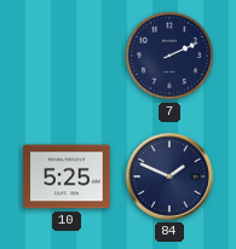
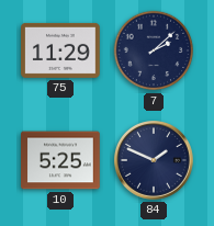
75: none -> 11:29 (60, 50)
7: 2:11 -> 2:08 (154, 50)
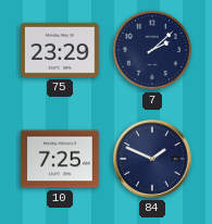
75: 11:29 -> 23:29 (60, 50)
10: 5:25 -> 7:25 (60, 159)
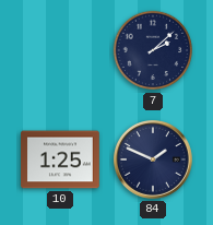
75: 23:29 -> none (60, 50)
10: 7:25 -> 1:25 (60, 159)
